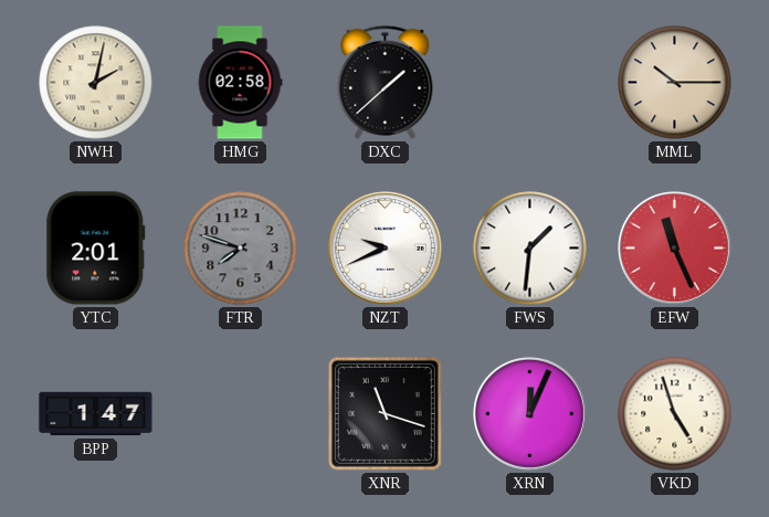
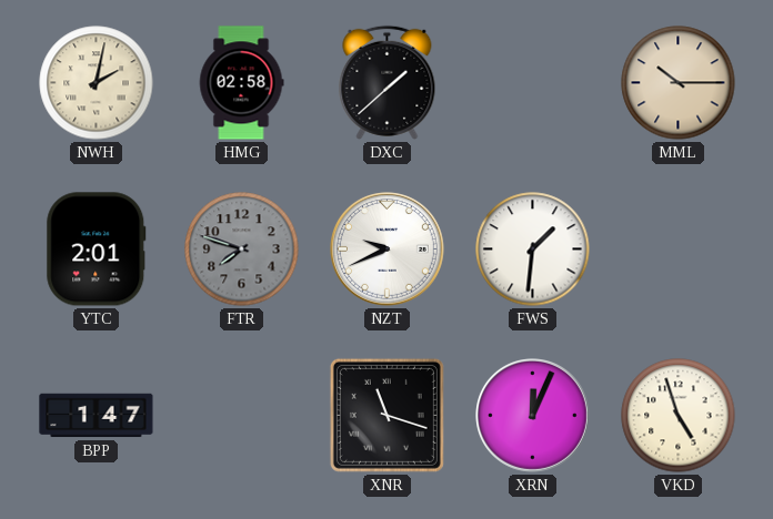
EFW: 11:26 -> none (675, 249)
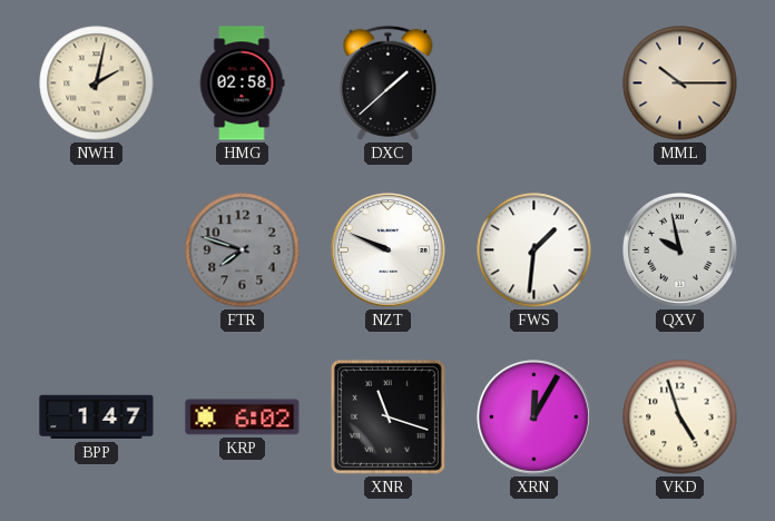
YTC: 2:01 -> none (97, 250)
NZT: 9:41 -> 9:49 (389, 250)
QXV: none -> 9:58 (680, 250)
KRP: none -> 6:02 (243, 417)
XRN: 12:04 -> 12:05 (534, 417)
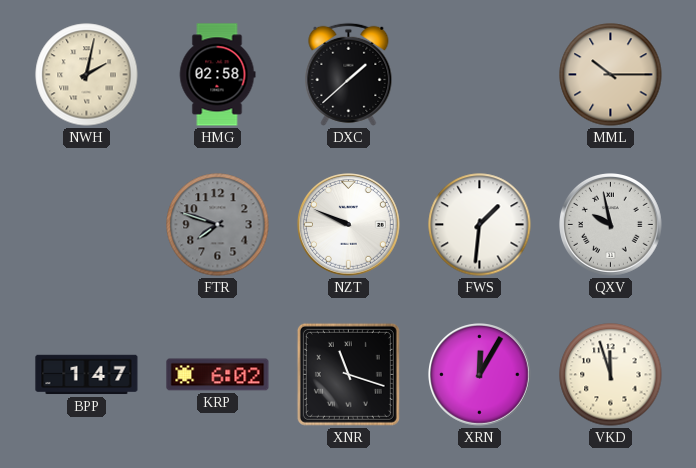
VKD: 4:57 -> 11:57 (611, 375)
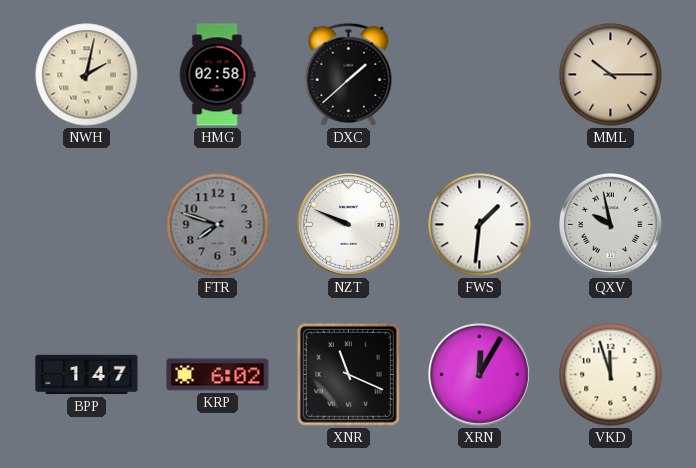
XNR: 11:18 -> 11:19 (348, 374)
